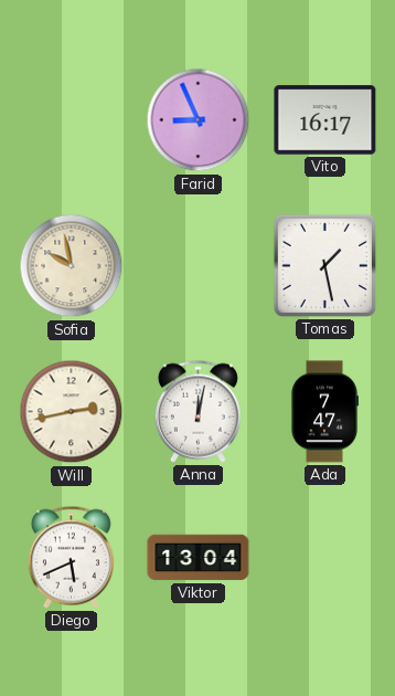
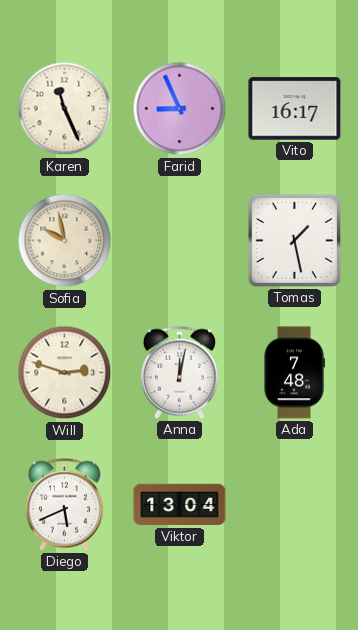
Karen: none -> 11:26 (65, 109)
Will: 2:43 -> 2:48 (65, 373)
Ada: 7:47 -> 7:48 (294, 373)
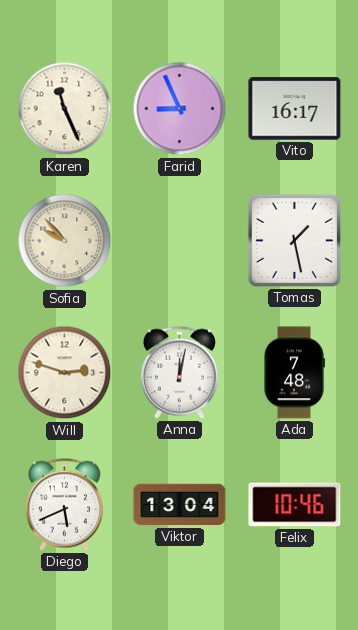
Sofia: 9:58 -> 9:53 (65, 241)
Felix: none -> 10:46 (295, 505)
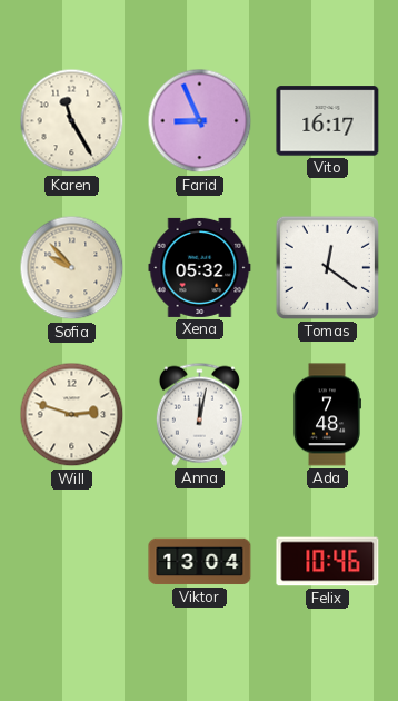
Karen: 11:26 -> 11:25 (72, 121)
Xena: none -> 05:32 (200, 267)
Tomas: 1:28 -> 12:21 (327, 267)
Diego: 5:41 -> none (64, 504)
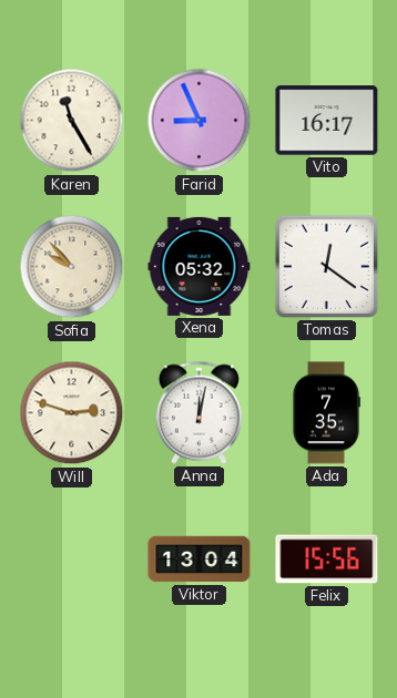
Ada: 7:48 -> 7:35 (326, 413)
Felix: 10:46 -> 15:56 (327, 560)
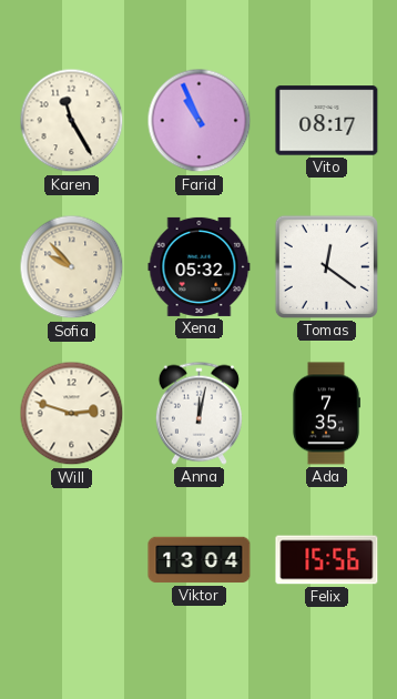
Farid: 8:56 -> 10:56 (200, 121)
Vito: 16:17 -> 08:17 (327, 121)
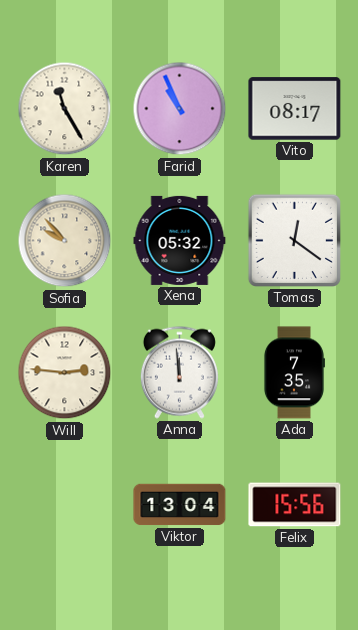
Will: 2:48 -> 2:46 (65, 373)
Anna: 12:02 -> 11:59 (179, 372)
